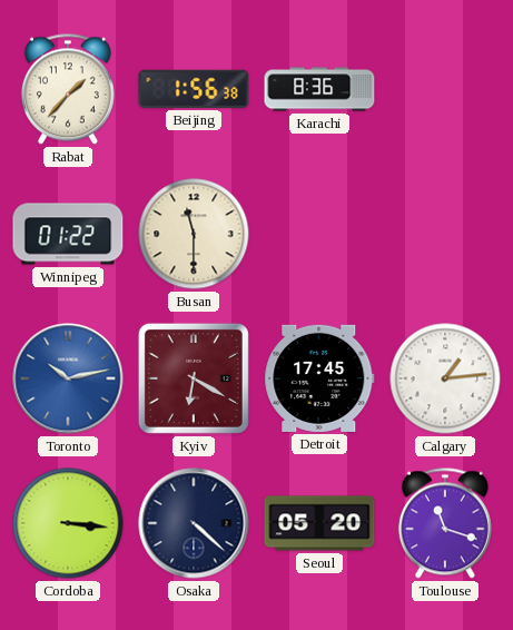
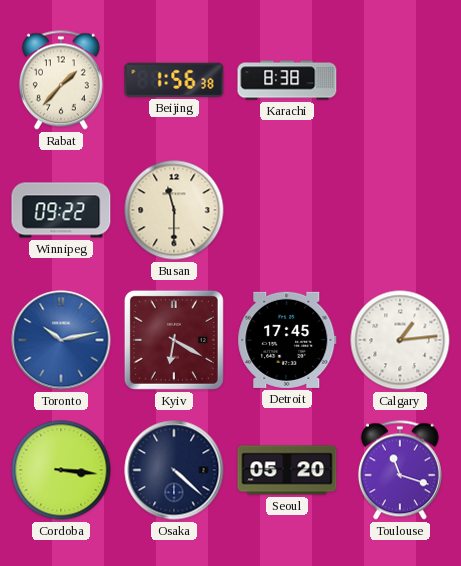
Karachi: 8:36 -> 8:38 (287, 80)
Winnipeg: 01:22 -> 09:22 (61, 210)
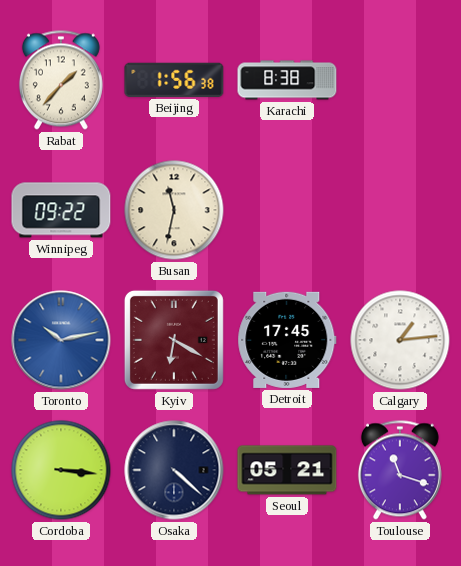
Busan: 11:30 -> 11:32 (174, 210)
Seoul: 05:20 -> 05:21 (287, 470)
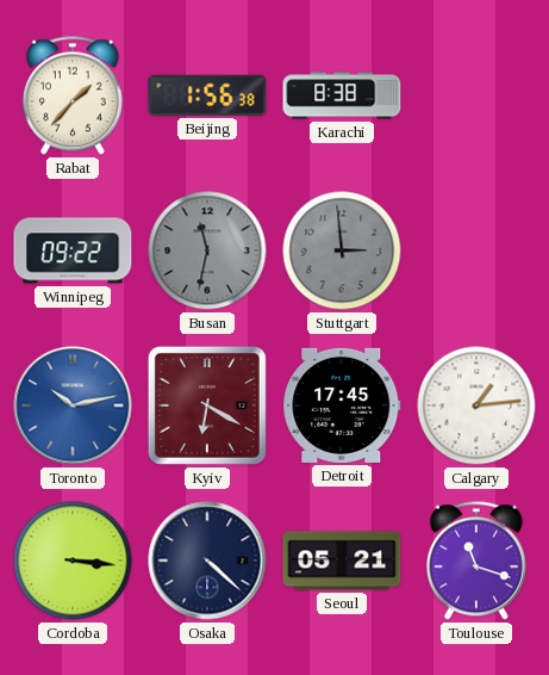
Busan dial: cream -> grey (207, 250)
Stuttgart: none -> 2:59 (342, 250)
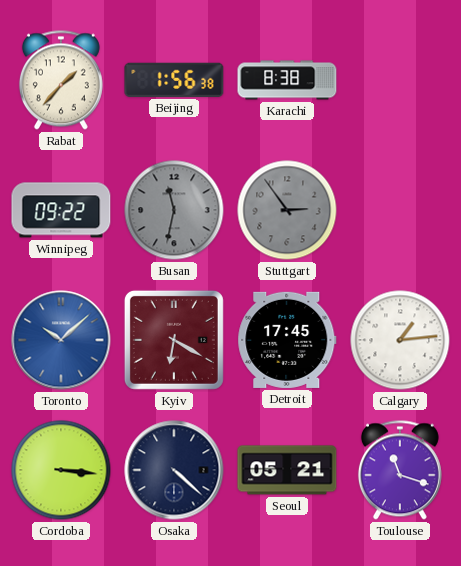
Stuttgart: 2:59 -> 2:54 (287, 210)
Toronto: 10:13 -> 10:08 (61, 340)
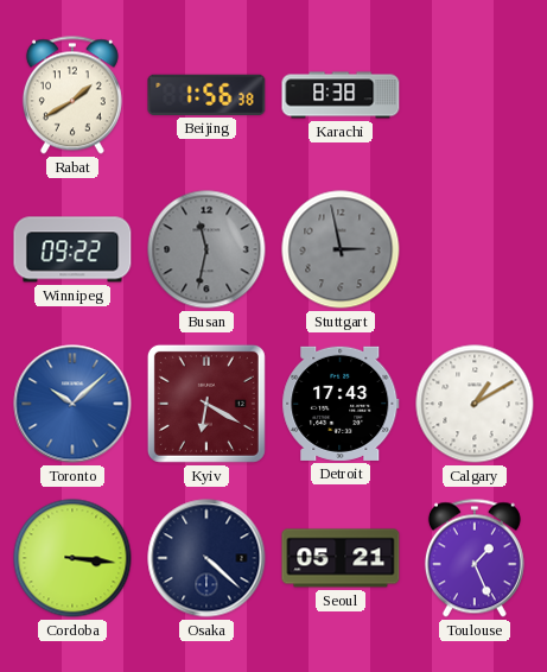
Rabat: 1:37 -> 1:40 (72, 95)
Stuttgart: 2:54 -> 2:58 (341, 249)
Detroit: 17:45 -> 17:43 (341, 404)
Calgary: 1:14 -> 1:10 (475, 404)
Toulouse: 11:18 -> 1:26 (475, 558)
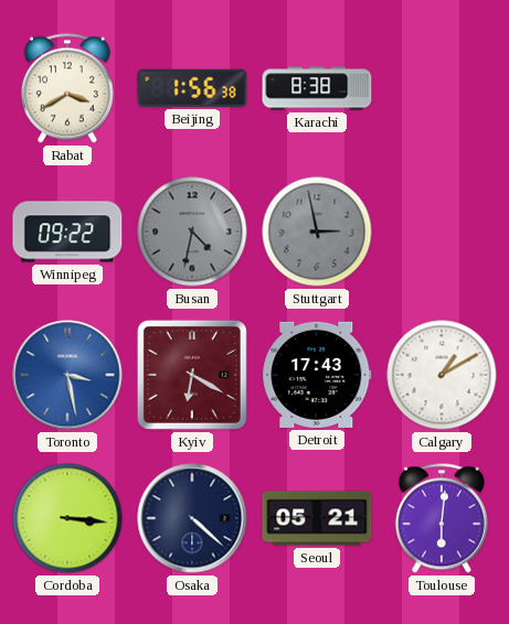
Rabat: 1:40 -> 3:40 (67, 88)
Busan: 11:32 -> 4:32 (192, 232)
Toronto: 10:08 -> 3:28 (67, 375)
Toulouse: 1:26 -> 6:01 (442, 518)
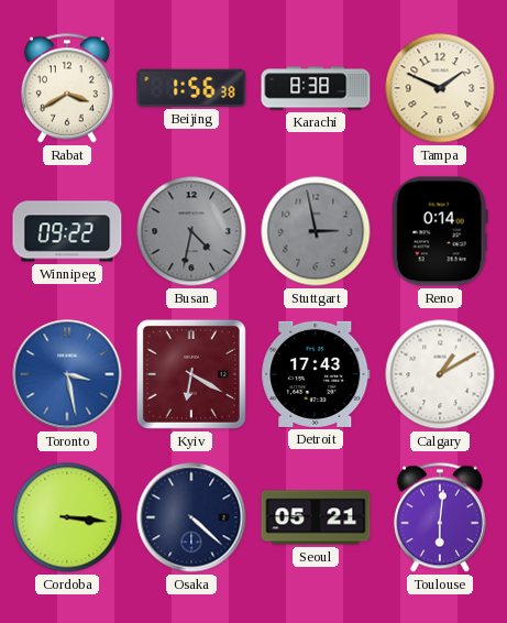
Tampa: none -> 1:49 (440, 88)
Reno: none -> 0:14 (440, 231)
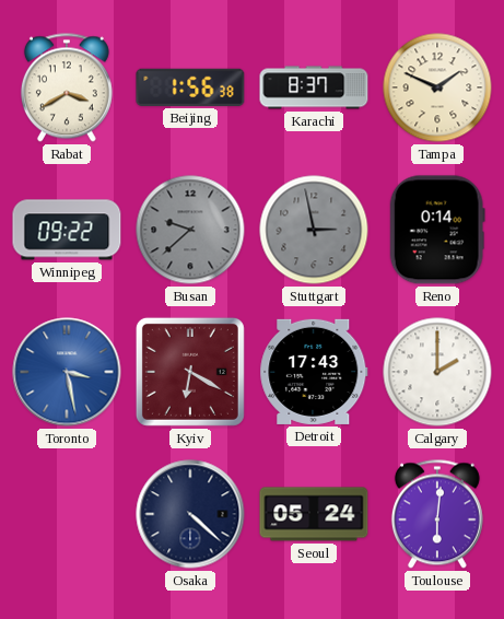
Karachi: 8:38 -> 8:37 (314, 87)
Busan: 4:32 -> 9:38 (190, 230)
Calgary: 1:10 -> 2:00 (437, 372)
Cordoba: 3:16 -> none (67, 517)
Seoul: 05:21 -> 05:24 (314, 514)
